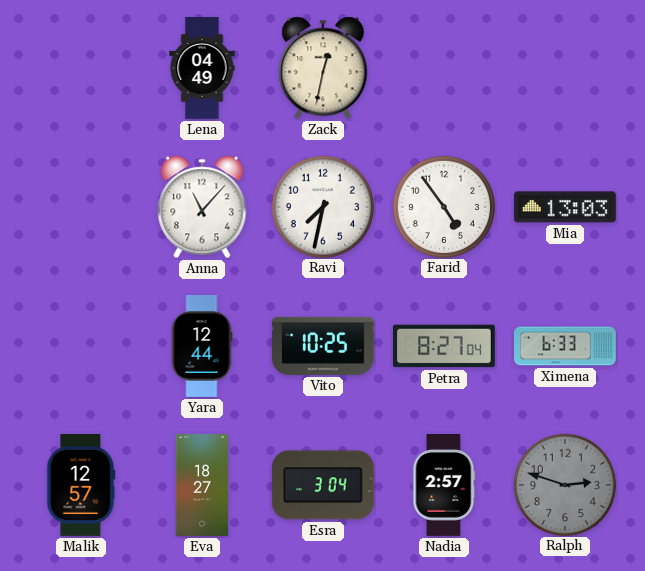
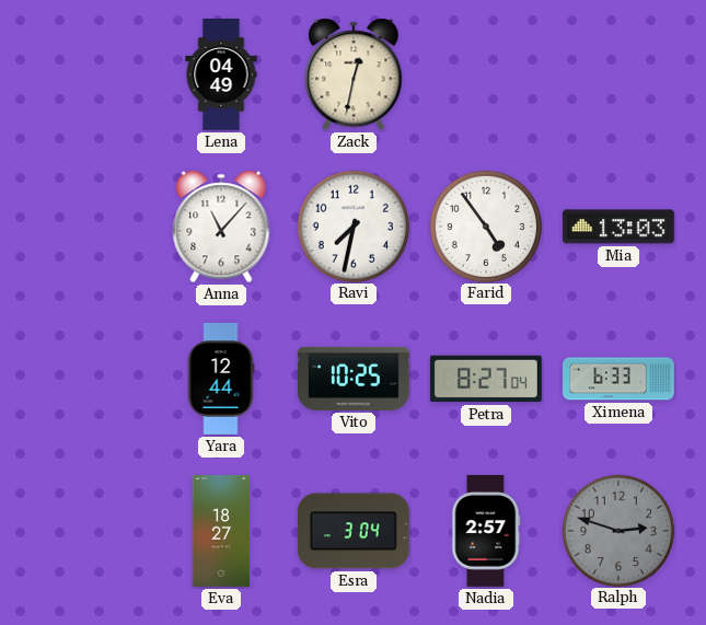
Malik: 12:57 -> none (81, 485)
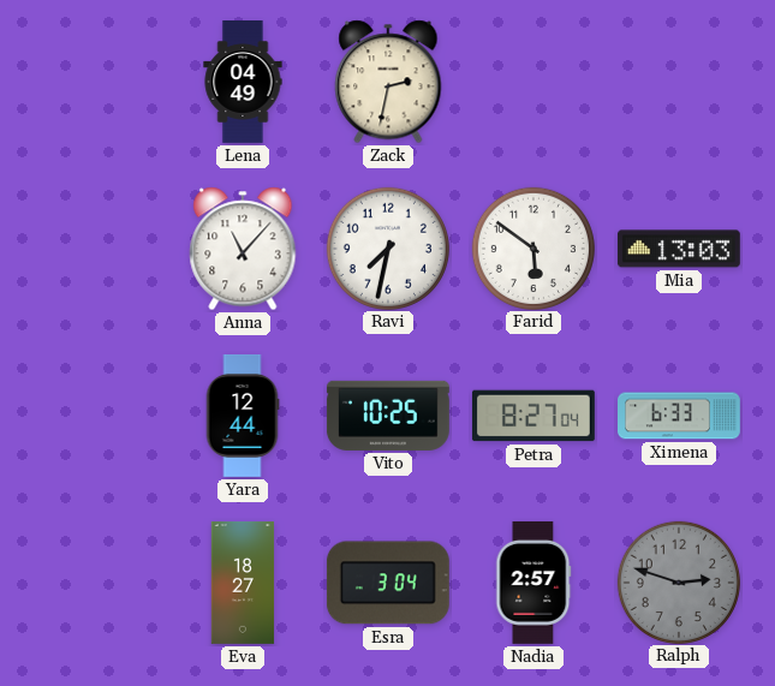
Zack: 12:32 -> 2:32 (388, 82)
Farid: 4:54 -> 5:51 (532, 247)
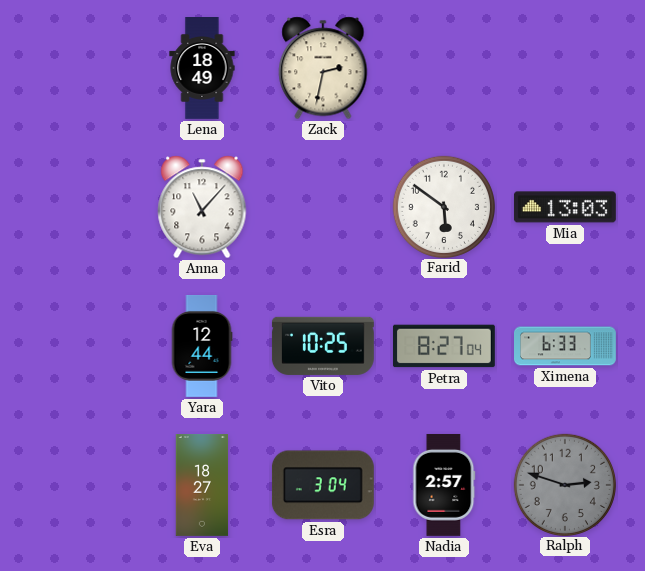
Lena: 04:49 -> 18:49 (202, 69)
Ravi: 7:32 -> none (387, 247)
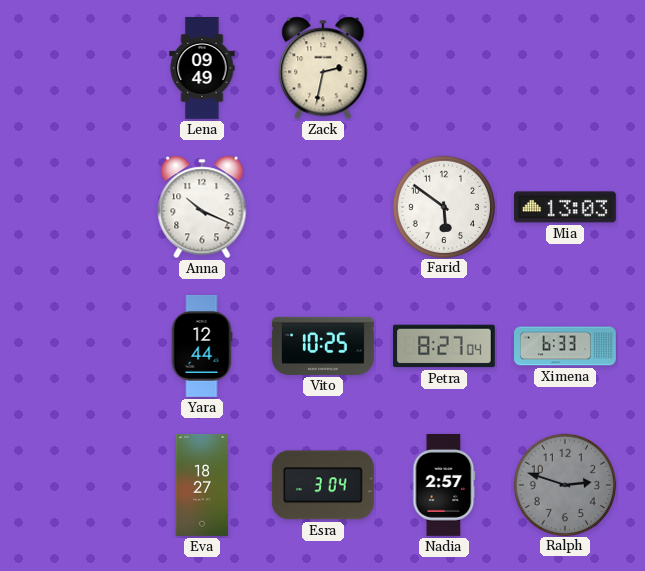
Lena: 18:49 -> 09:49 (202, 69)
Anna: 11:07 -> 10:19 (202, 207)
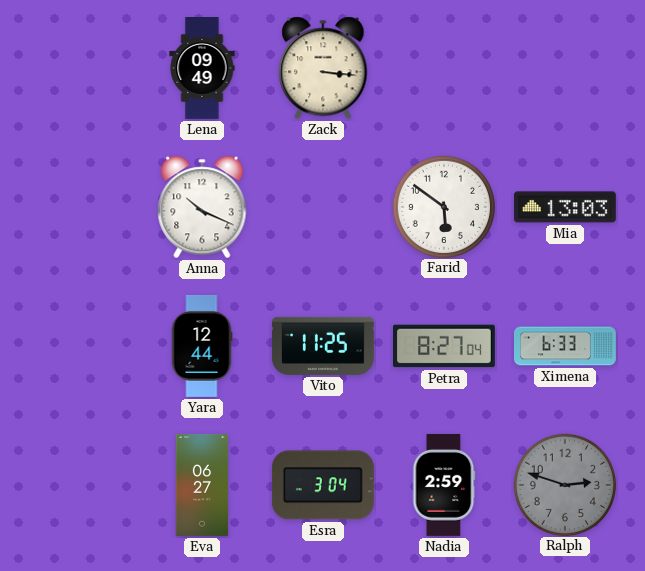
Zack: 2:32 -> 3:16 (323, 68)
Vito: 10:25 -> 11:25 (323, 346)
Eva: 18:27 -> 06:27 (202, 486)
Nadia: 2:57 -> 2:59 (444, 485)
